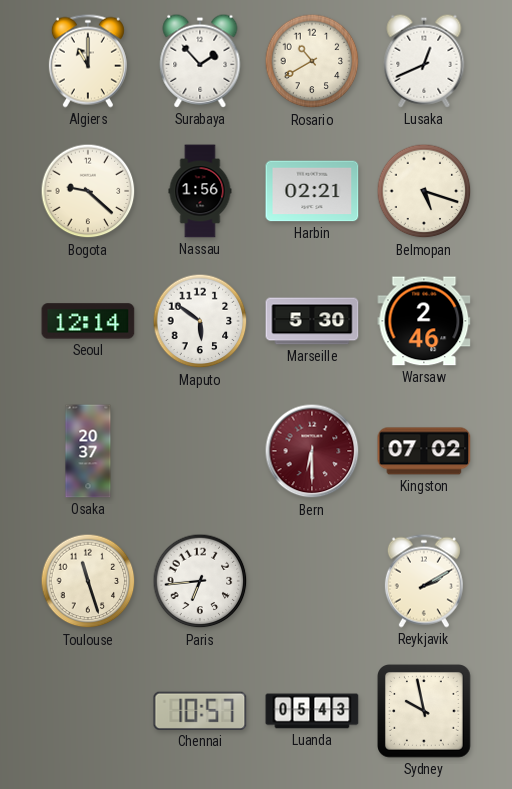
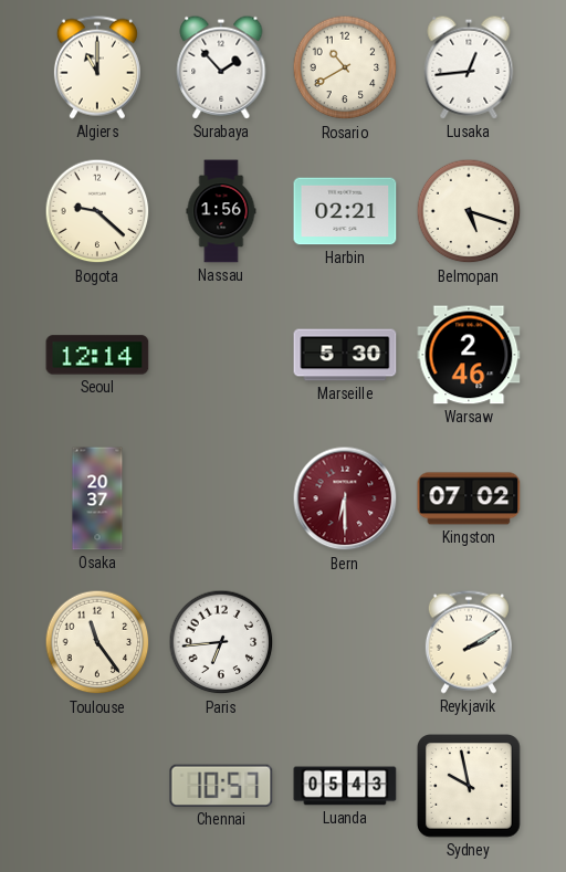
Lusaka: 12:41 -> 12:44 (469, 67)
Maputo: 5:51 -> none (200, 321)
Toulouse: 11:27 -> 11:24 (97, 642)
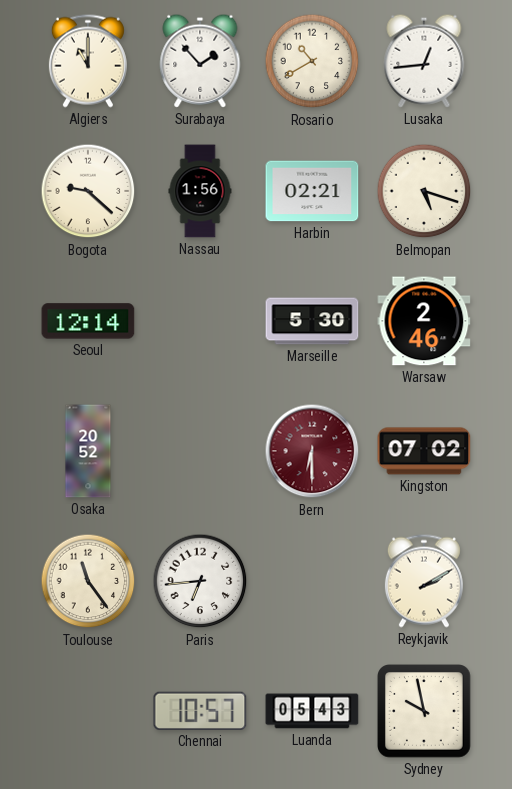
Osaka: 20:37 -> 20:52 (88, 451)
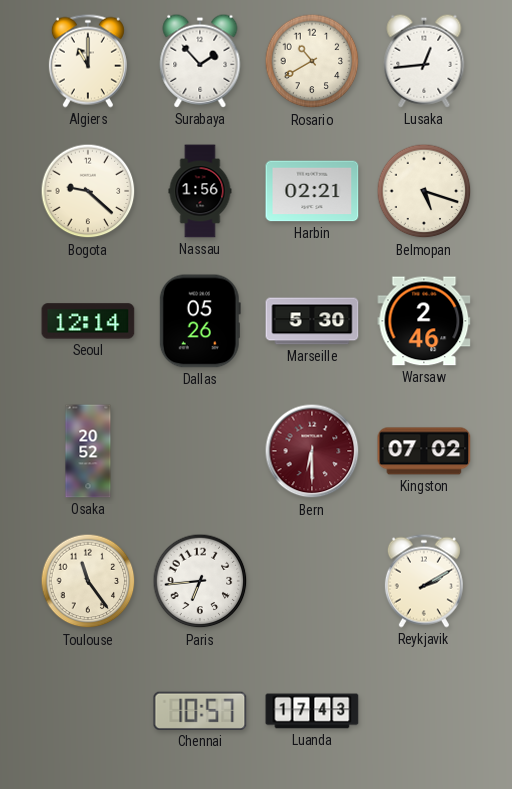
Dallas: none -> 05:26 (200, 321)
Luanda: 05:43 -> 17:43 (312, 711)
Sydney: 9:58 -> none (425, 712)
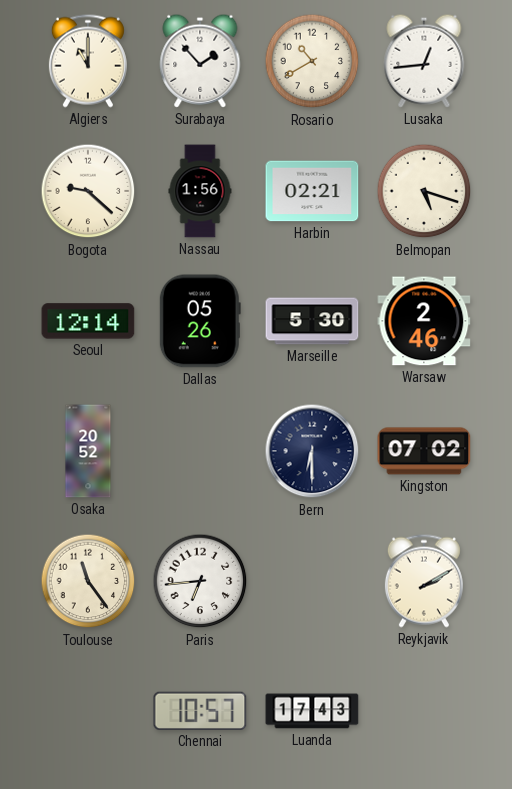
Bern dial: burgundy -> navy (312, 451)
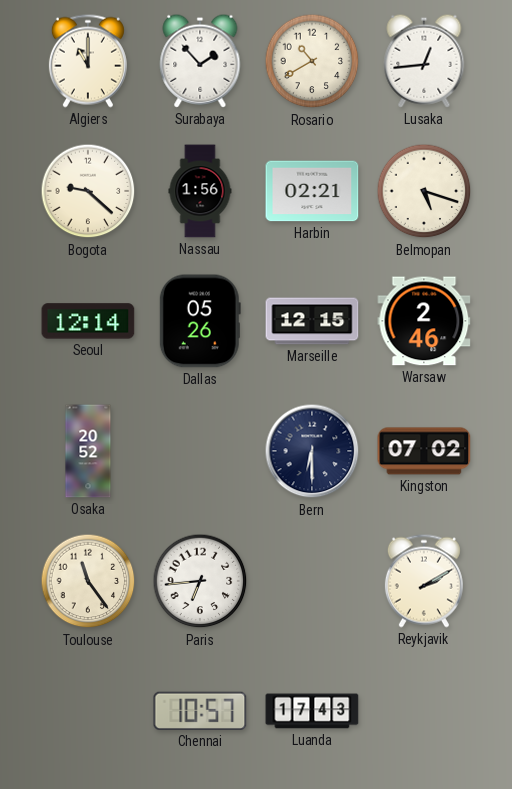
Marseille: 5:30 -> 12:15 (312, 321)
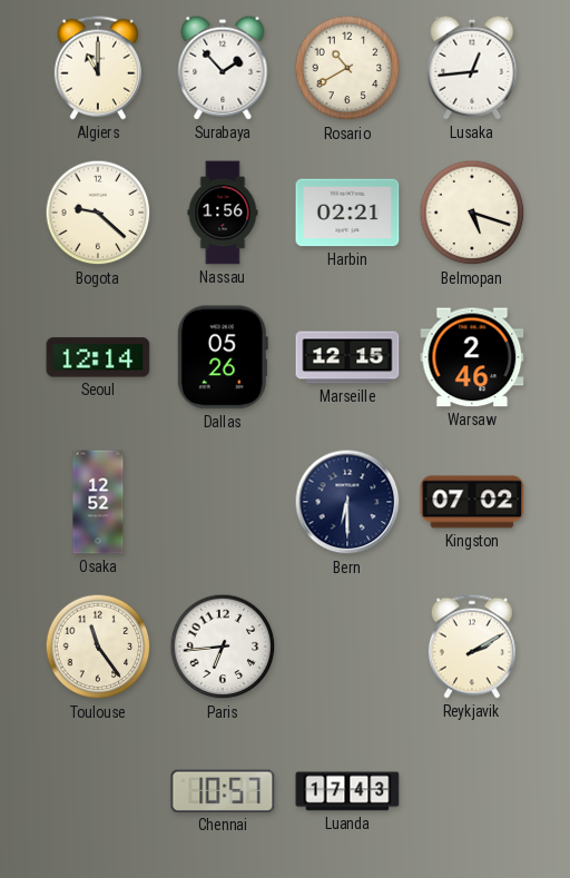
Osaka: 20:52 -> 12:52 (98, 502)
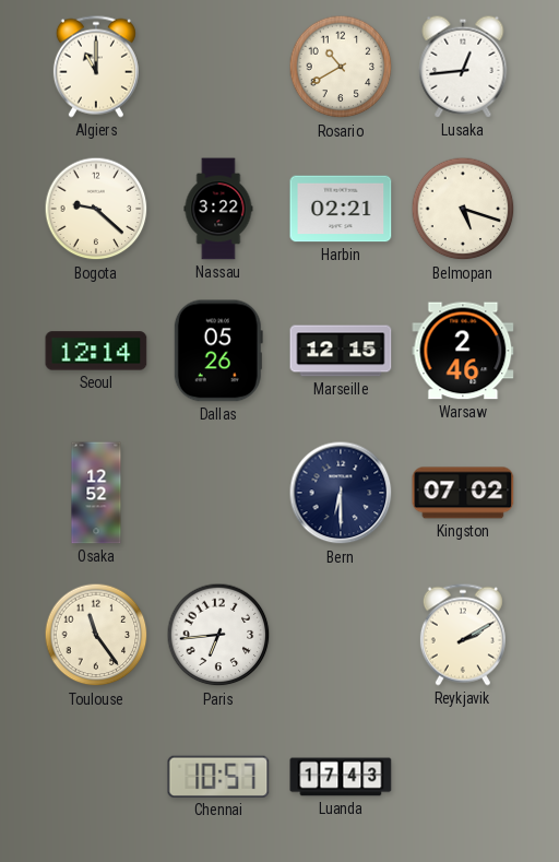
Surabaya: 1:53 -> none (223, 68)
Nassau: 1:56 -> 3:22 (218, 209)
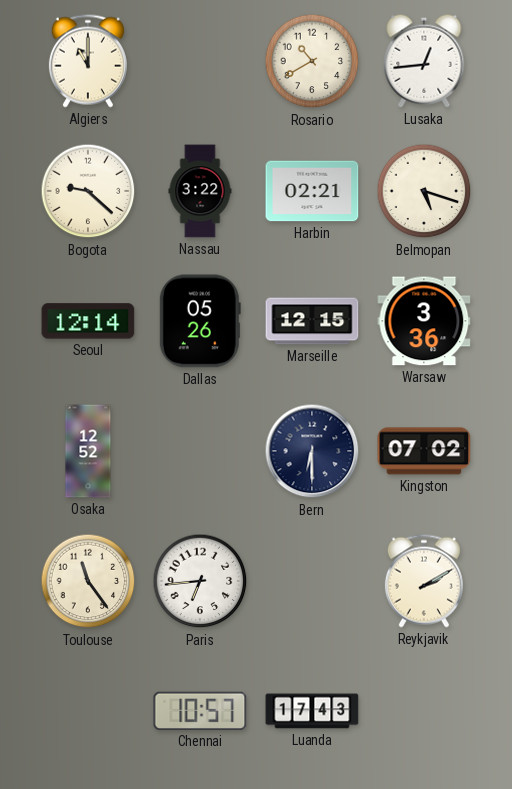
Warsaw: 2:46 -> 3:36 (424, 321)
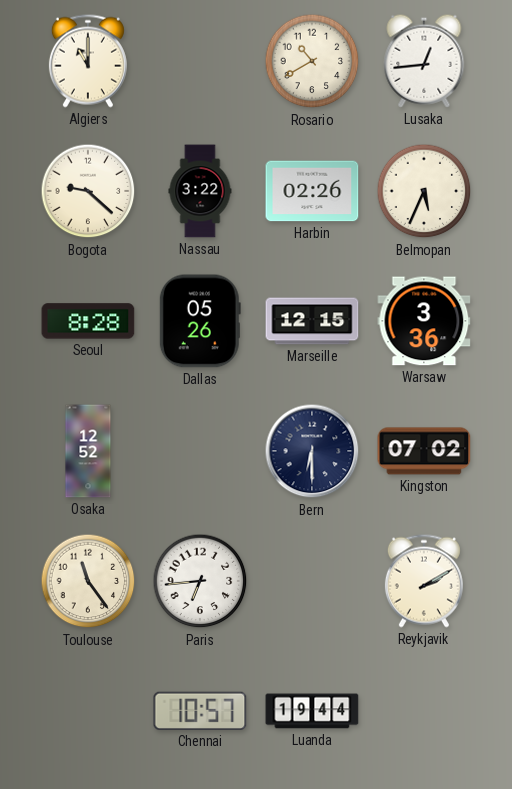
Harbin: 02:21 -> 02:26 (312, 191)
Belmopan: 5:18 -> 5:34 (424, 191)
Seoul: 12:14 -> 8:28 (88, 321)
Luanda: 17:43 -> 19:44 (312, 711)
